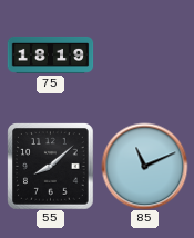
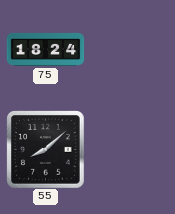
75: 18:19 -> 18:24 (45, 49)
85: 11:11 -> none (144, 166)
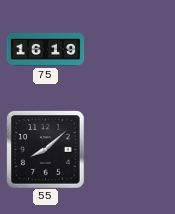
75: 18:24 -> 16:19 (45, 49)
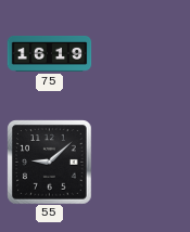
55: 8:08 -> 9:08 (49, 162)
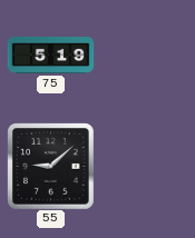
75: 16:19 -> 5:19 (50, 54)
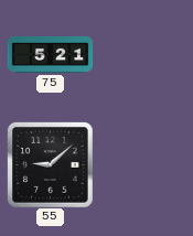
75: 5:19 -> 5:21 (50, 54)
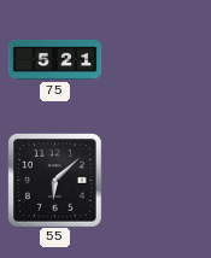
55: 9:08 -> 6:08 (54, 180)
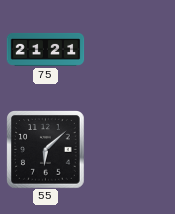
75: 5:21 -> 21:21 (45, 49)
